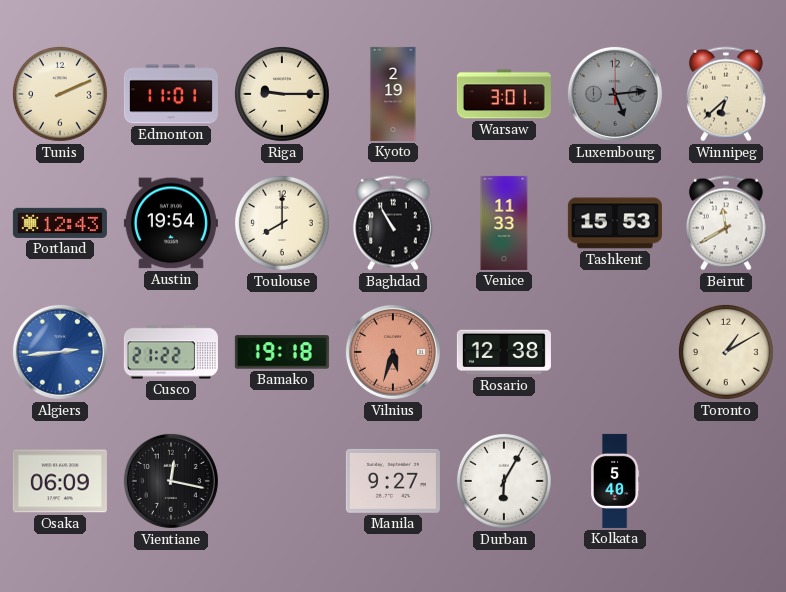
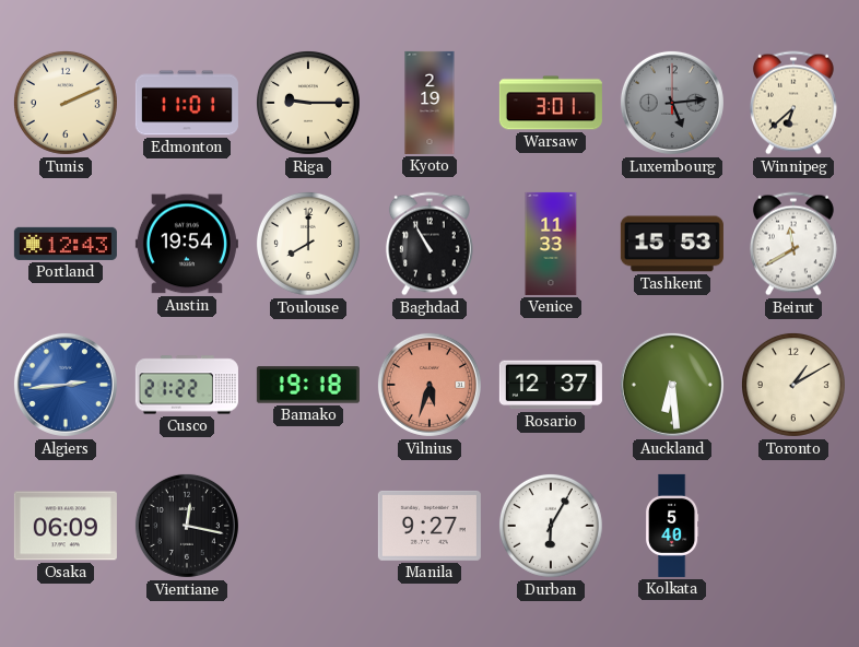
Rosario: 12:38 -> 12:37 (551, 385)
Auckland: none -> 6:29 (672, 385)
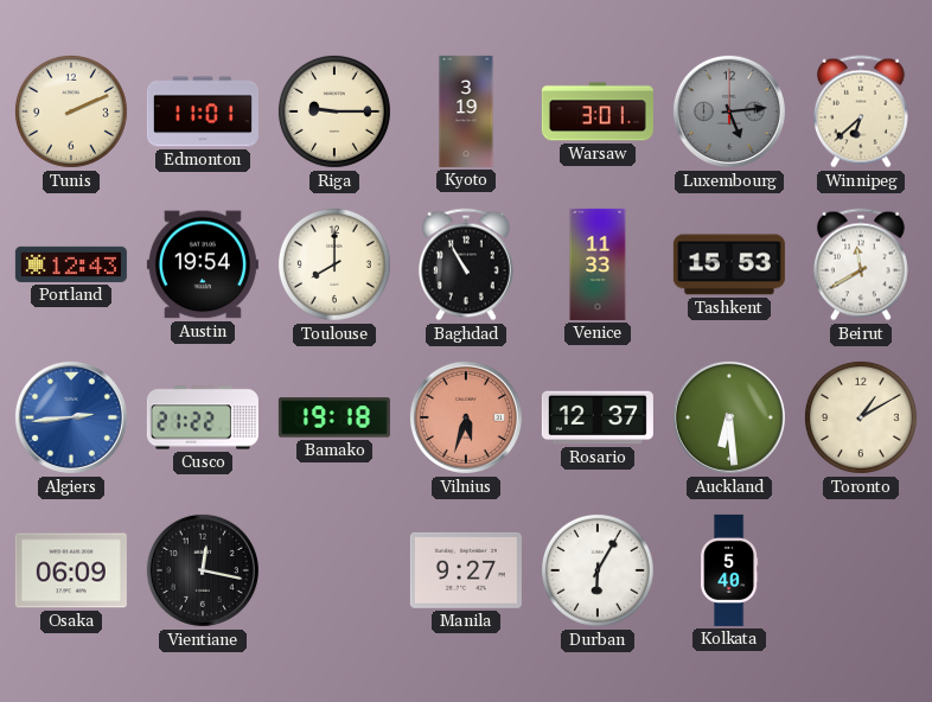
Kyoto: 2:19 -> 3:19 (466, 111)
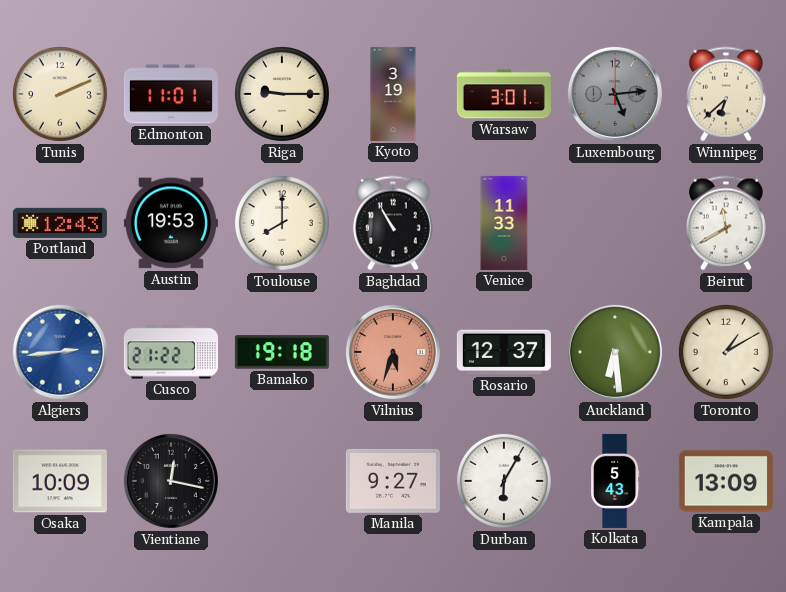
Austin: 19:54 -> 19:53 (171, 223)
Tashkent: 15:53 -> none (729, 264)
Osaka: 06:09 -> 10:09 (60, 481)
Kolkata: 5:40 -> 5:43 (616, 481)
Kampala: none -> 13:09 (726, 481)
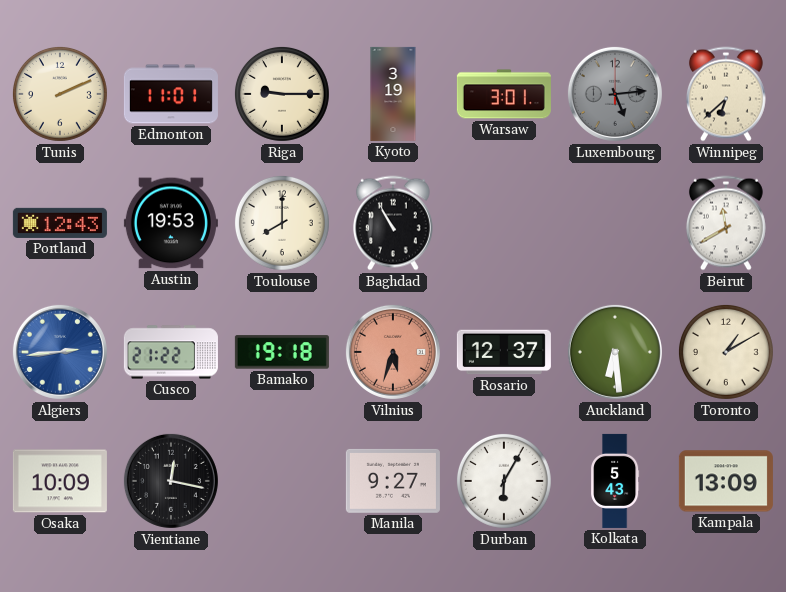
Venice: 11:33 -> none (504, 223)
